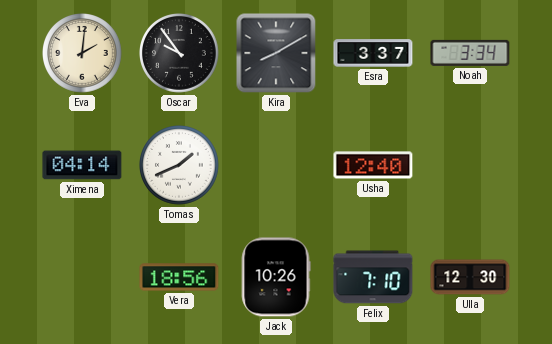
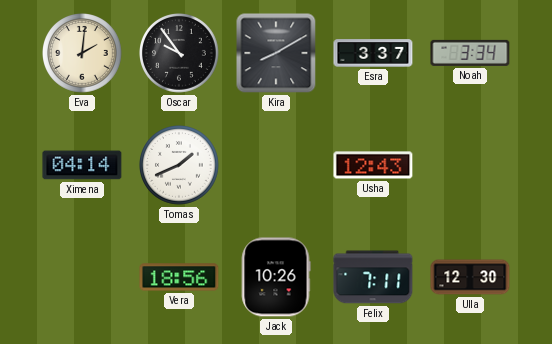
Usha: 12:40 -> 12:43 (373, 165)
Felix: 7:10 -> 7:11 (373, 277)
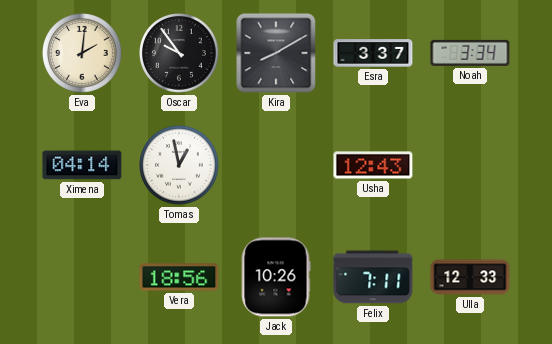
Tomas: 1:41 -> 12:58 (180, 166)
Ulla: 12:30 -> 12:33 (470, 277)
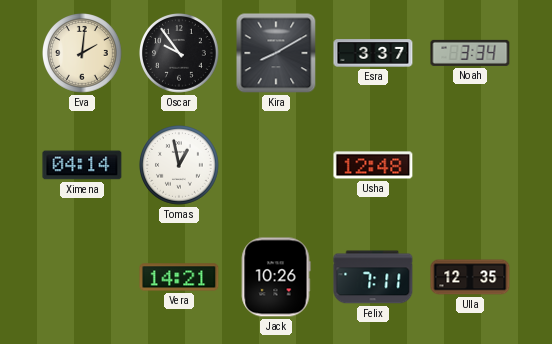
Usha: 12:43 -> 12:48 (373, 165)
Vera: 18:56 -> 14:21 (179, 277)
Ulla: 12:33 -> 12:35 (470, 277)
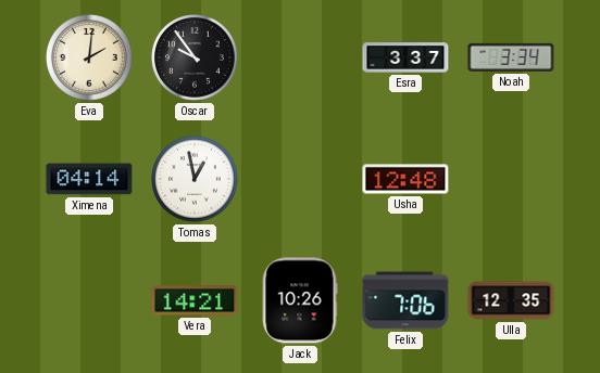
Kira: 8:10 -> none (276, 53)
Felix: 7:11 -> 7:06 (405, 300)
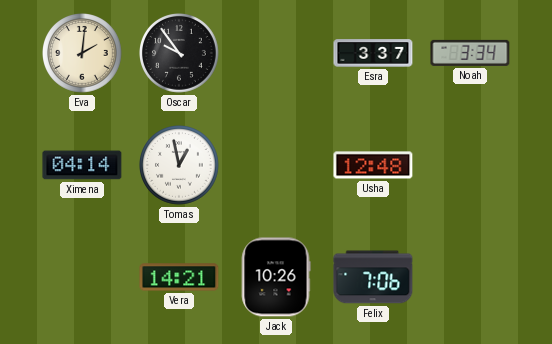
Ulla: 12:35 -> none (511, 300)
